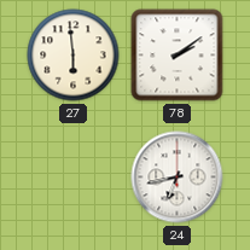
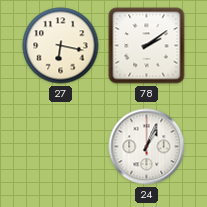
27: 5:59 -> 6:17 (61, 46)
24: 6:43 -> 1:04 (147, 147)
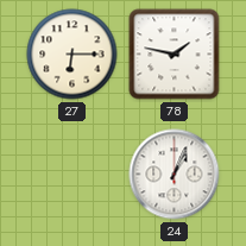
27: 6:17 -> 6:15 (72, 55)
78: 2:09 -> 1:47 (175, 55)
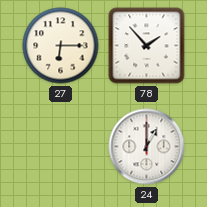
78: 1:47 -> 1:53 (147, 46)
24: 1:04 -> 1:00 (147, 147)
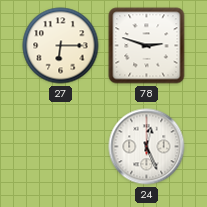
78: 1:53 -> 2:48 (147, 46)
24: 1:00 -> 12:26 (147, 147)
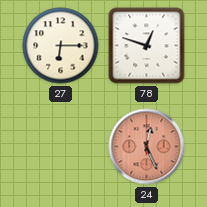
78: 2:48 -> 12:48 (147, 46)
24 dial: white -> salmon (147, 147)
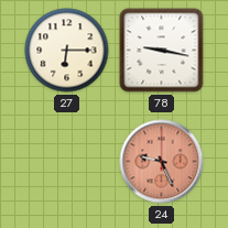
78: 12:48 -> 9:17 (162, 51)
24: 12:26 -> 9:26 (162, 162)
